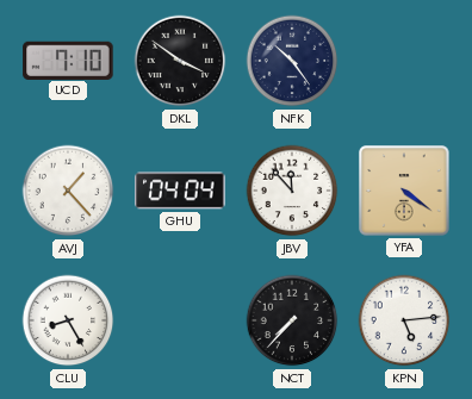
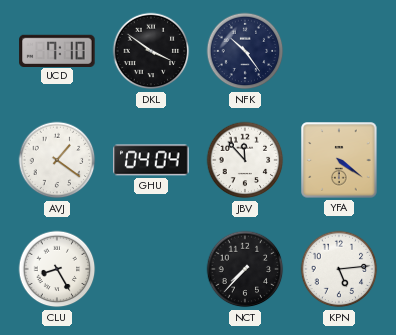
AVJ: 1:23 -> 1:21 (57, 160)
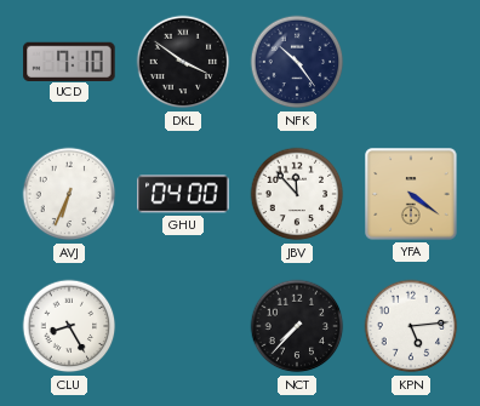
AVJ: 1:21 -> 6:34 (69, 194)
GHU: 04:04 -> 04:00 (183, 194)
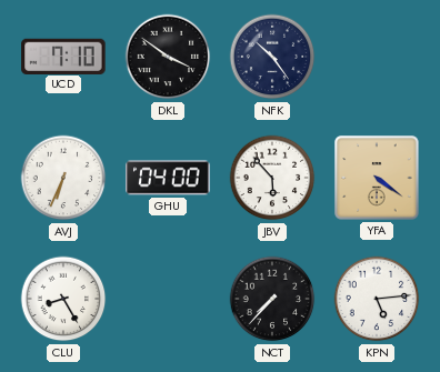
JBV: 11:53 -> 5:53 (272, 178)
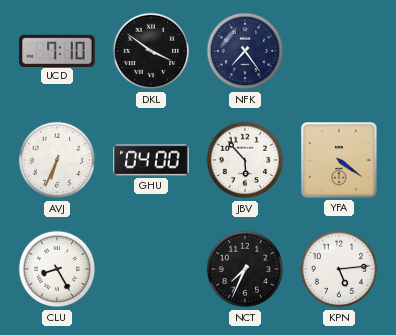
NFK: 10:24 -> 7:24 (245, 51)
NCT: 7:37 -> 7:34 (245, 269)
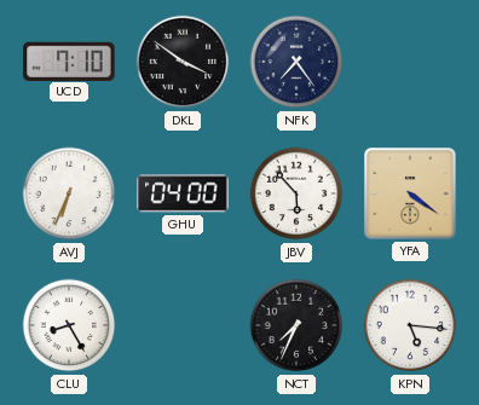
KPN: 5:14 -> 5:16 (410, 325)
